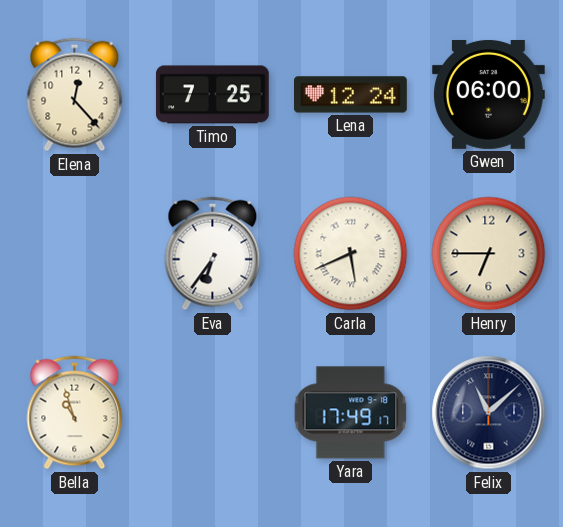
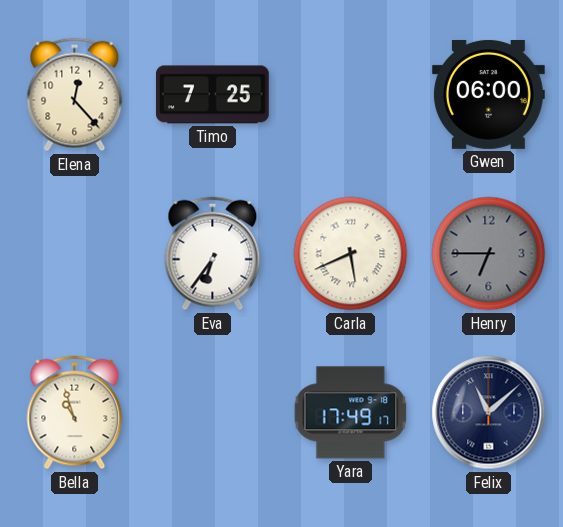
Lena: 12:24 -> none (351, 95)
Henry dial: cream -> grey (489, 254)
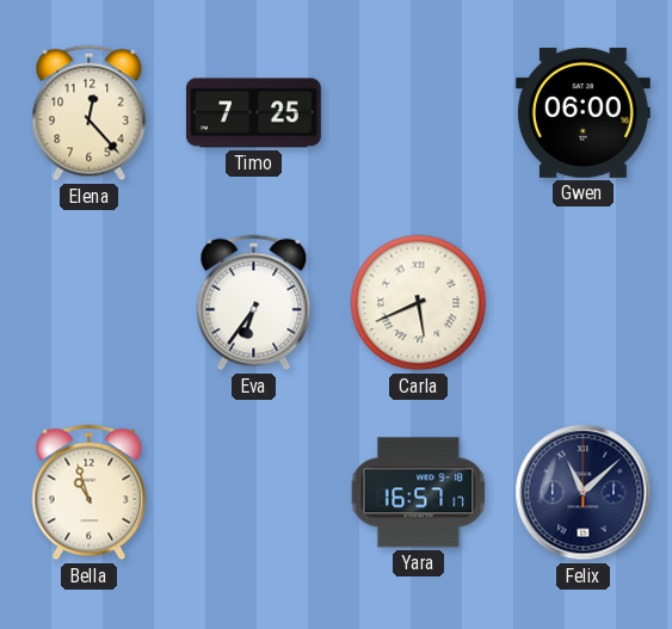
Henry: 6:45 -> none (489, 254)
Yara: 17:49 -> 16:57 (419, 493)
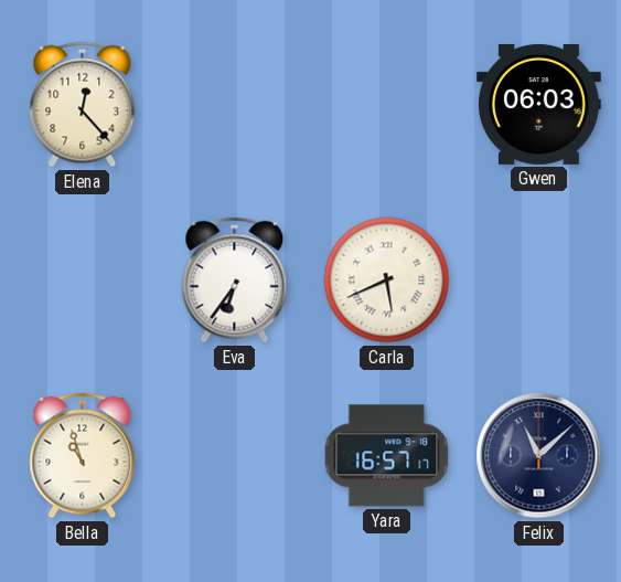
Timo: 7:25 -> none (253, 113)
Gwen: 06:00 -> 06:03 (538, 104)
